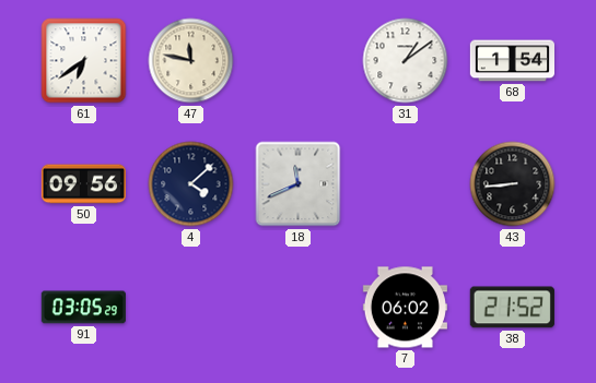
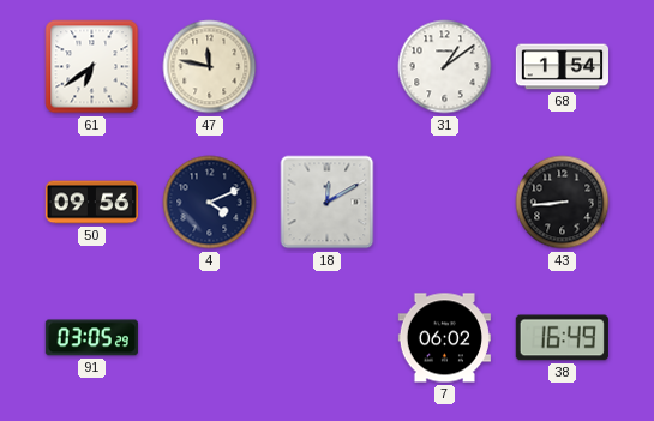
4: 4:08 -> 4:11 (210, 203)
18: 11:41 -> 12:10 (328, 203)
38: 21:52 -> 16:49 (562, 338)
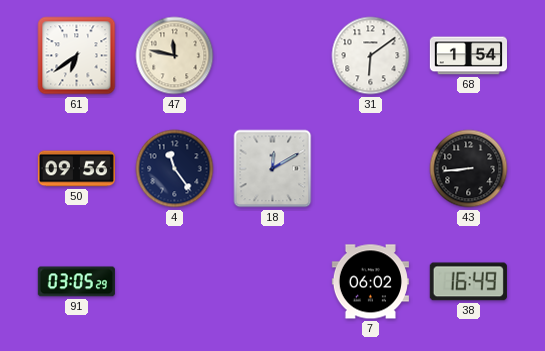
31: 1:09 -> 6:09 (371, 56)
4: 4:11 -> 11:24 (175, 169)
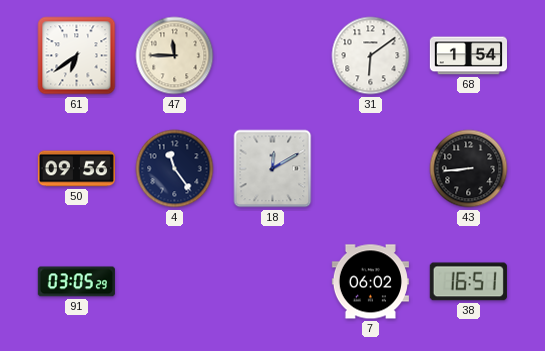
47: 11:47 -> 11:45 (175, 56)
38: 16:49 -> 16:51 (468, 282)
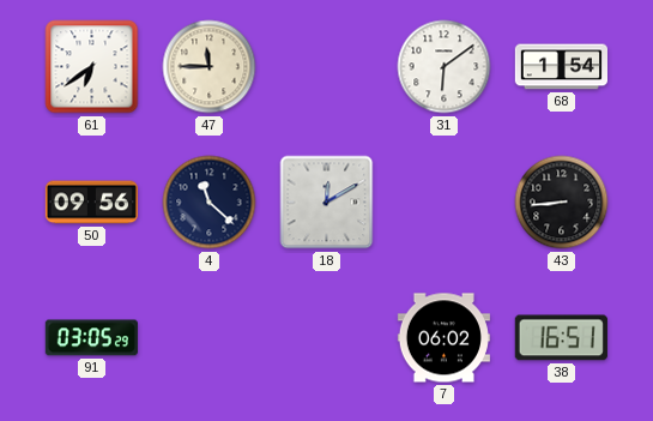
4: 11:24 -> 11:22 (210, 203)
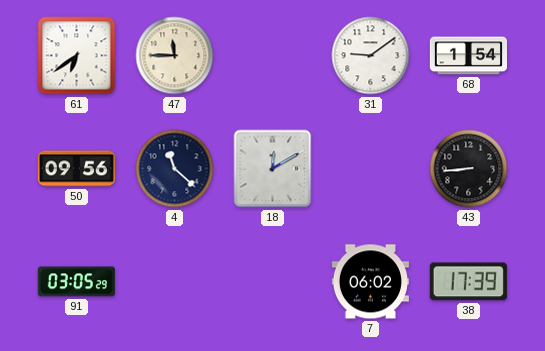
31: 6:09 -> 9:09 (371, 56)
38: 16:51 -> 17:39 (468, 282)
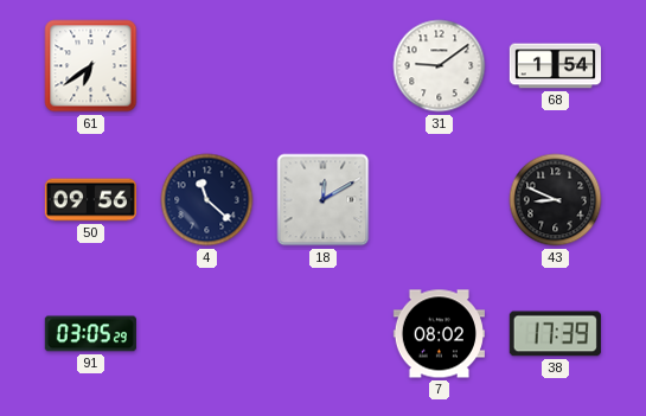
47: 11:45 -> none (175, 56)
43: 8:44 -> 8:49 (556, 200)
7: 06:02 -> 08:02 (439, 334)
